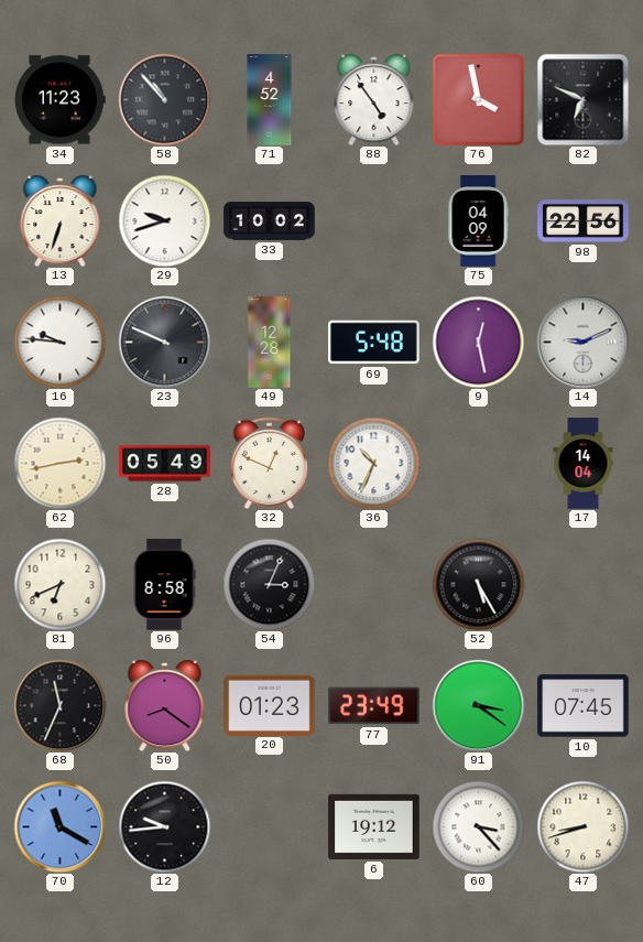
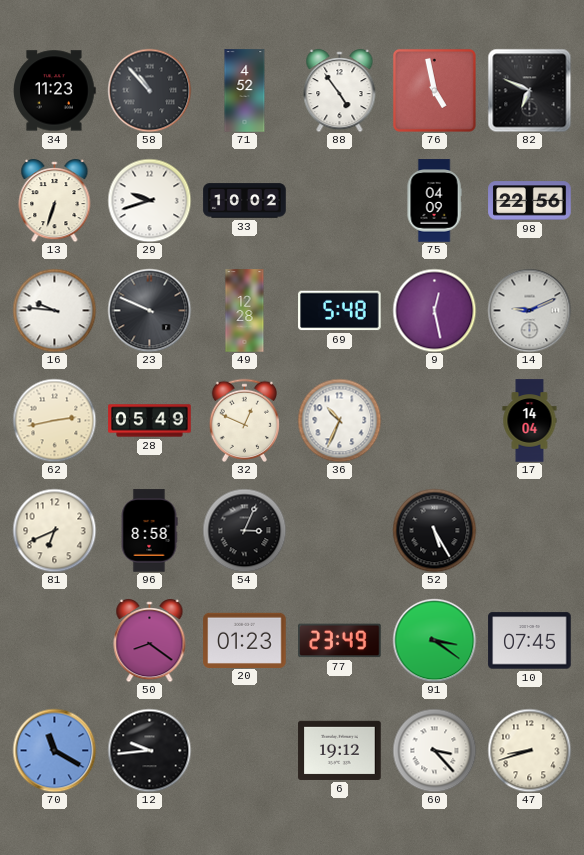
76: 3:58 -> 4:58 (434, 90)
68: 11:34 -> none (59, 705)
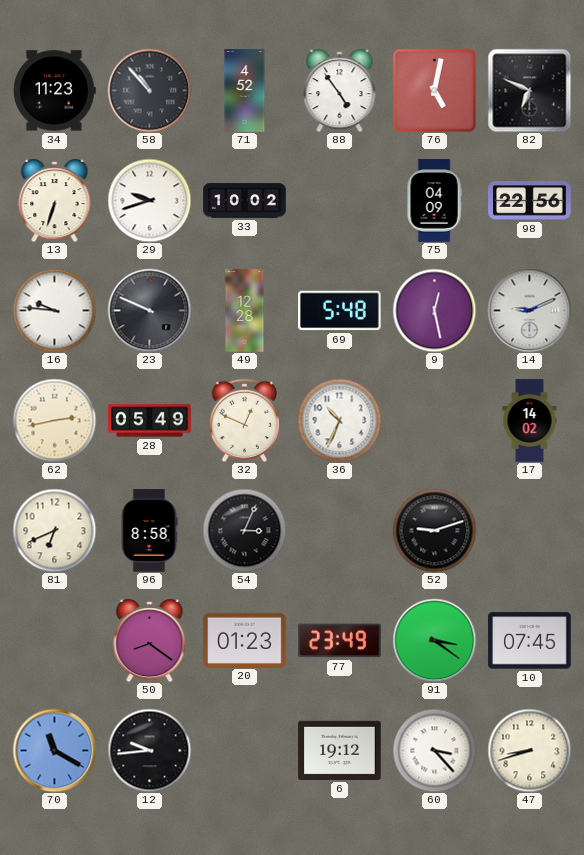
76: 4:58 -> 5:02 (434, 90)
17: 14:04 -> 14:02 (530, 421)
52: 5:25 -> 9:12 (434, 530)
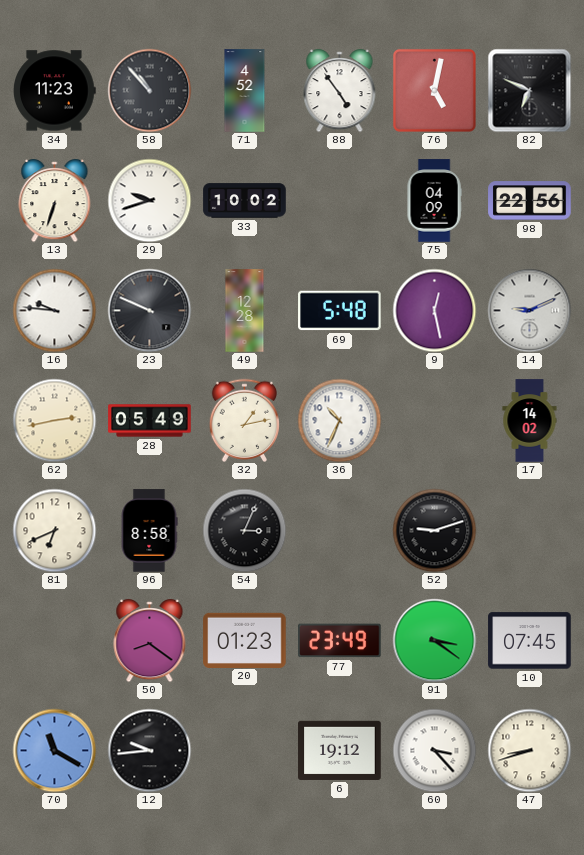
32: 12:49 -> 1:13 (244, 420)
